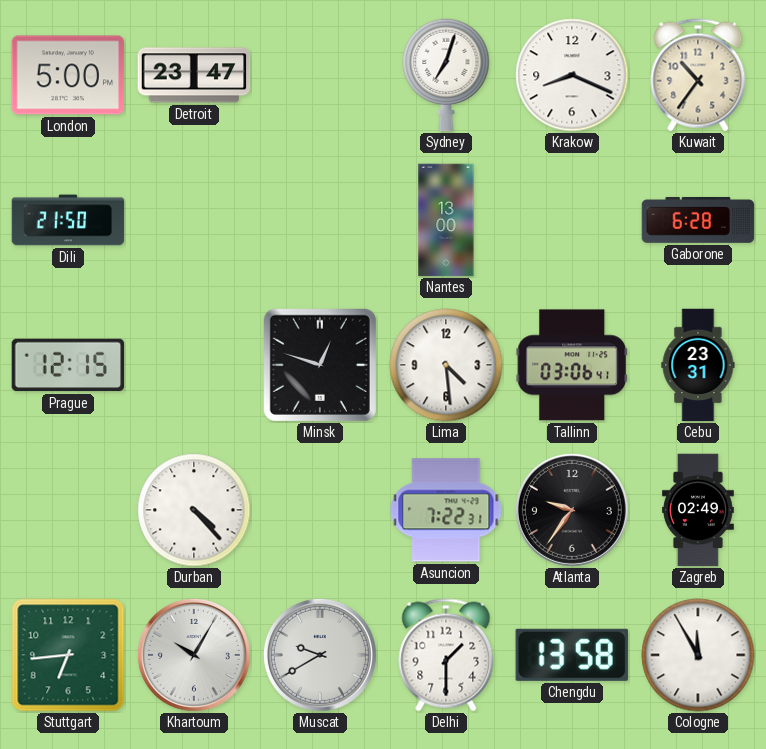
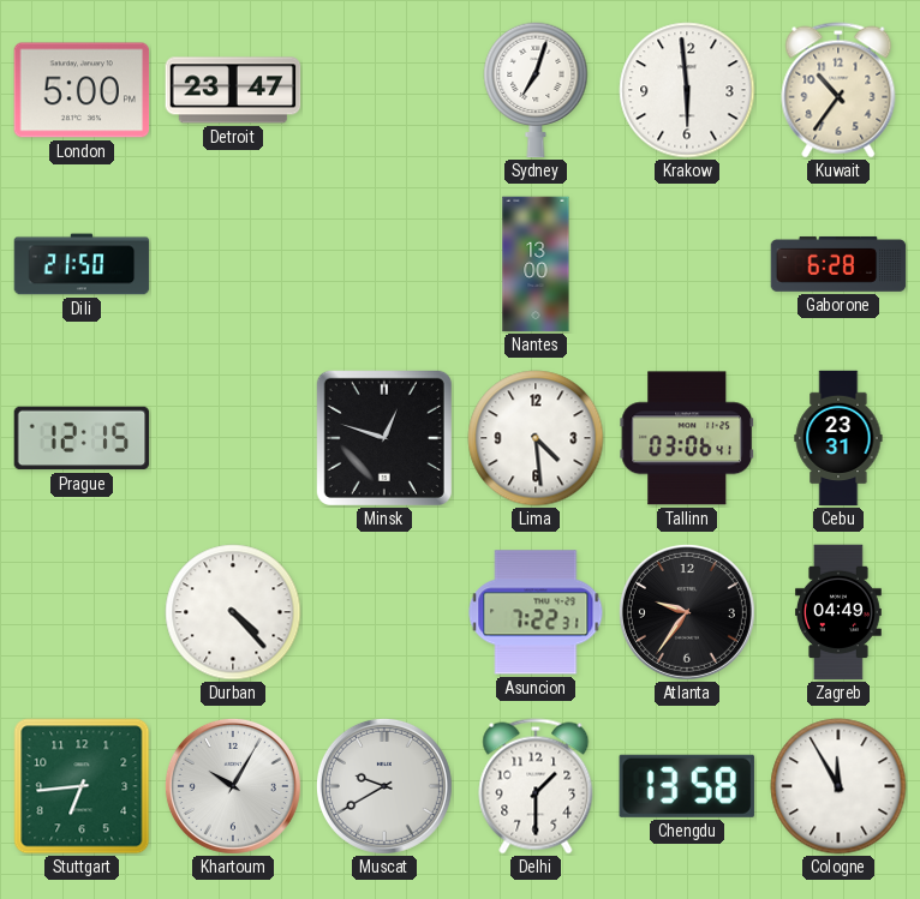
Krakow: 8:19 -> 5:59 (687, 90)
Zagreb: 02:49 -> 04:49 (838, 612)
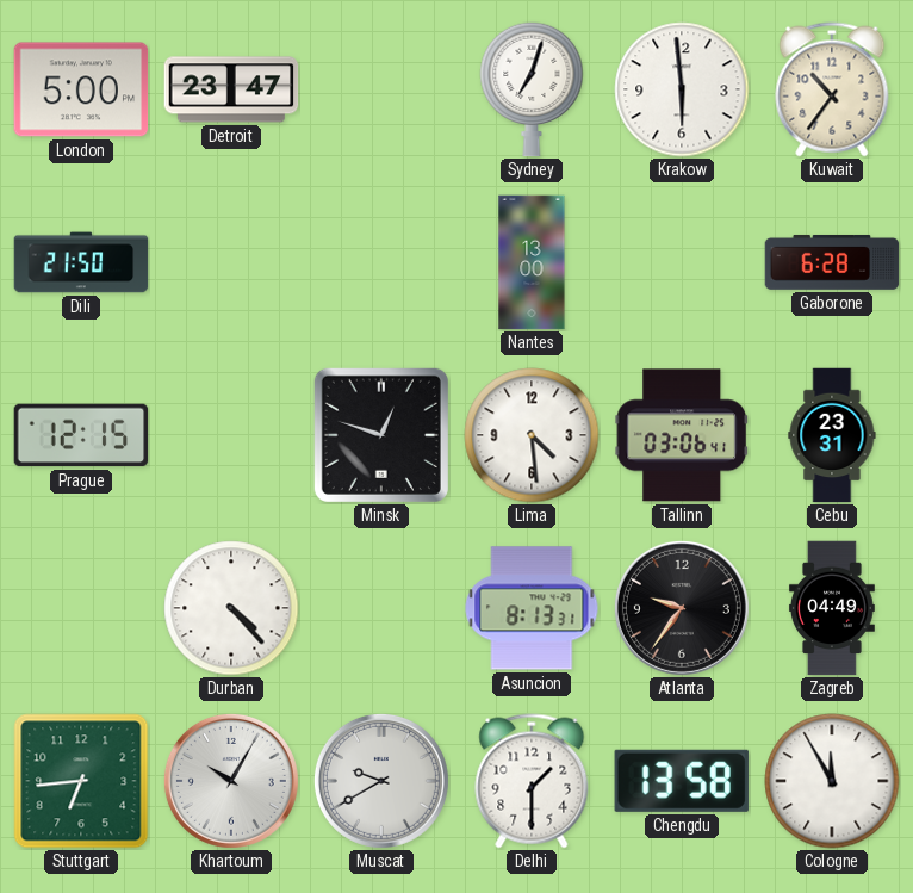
Asuncion: 7:22 -> 8:13 (532, 608)
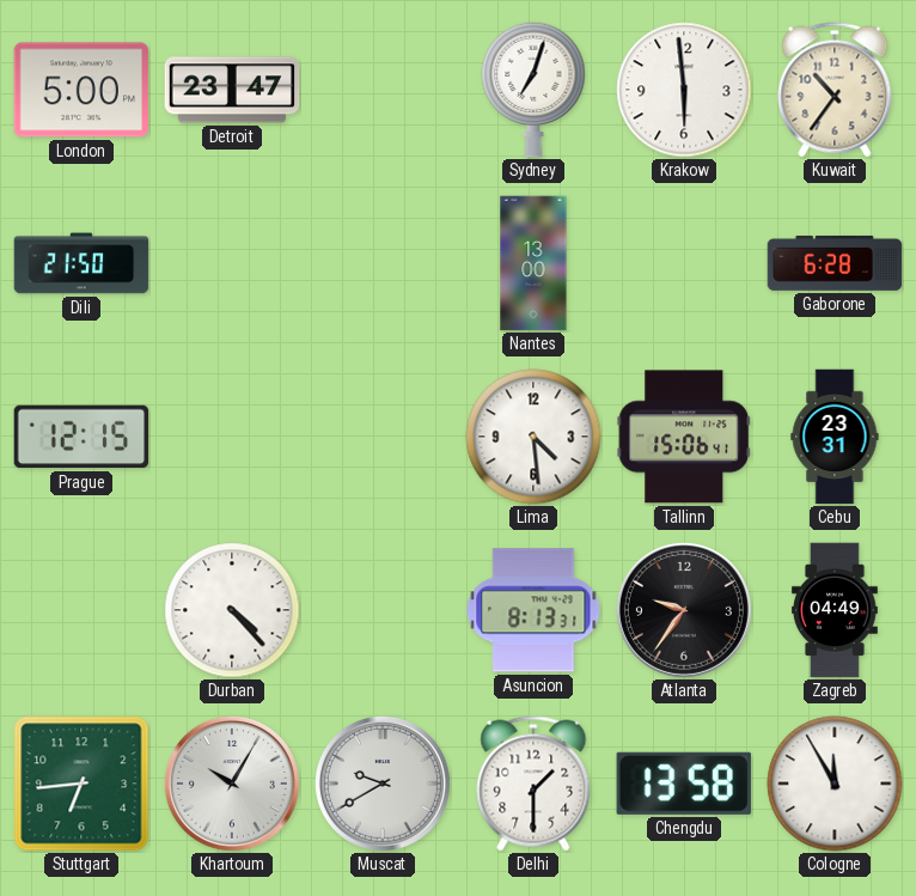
Minsk: 12:48 -> none (381, 435)
Tallinn: 03:06 -> 15:06 (684, 437)
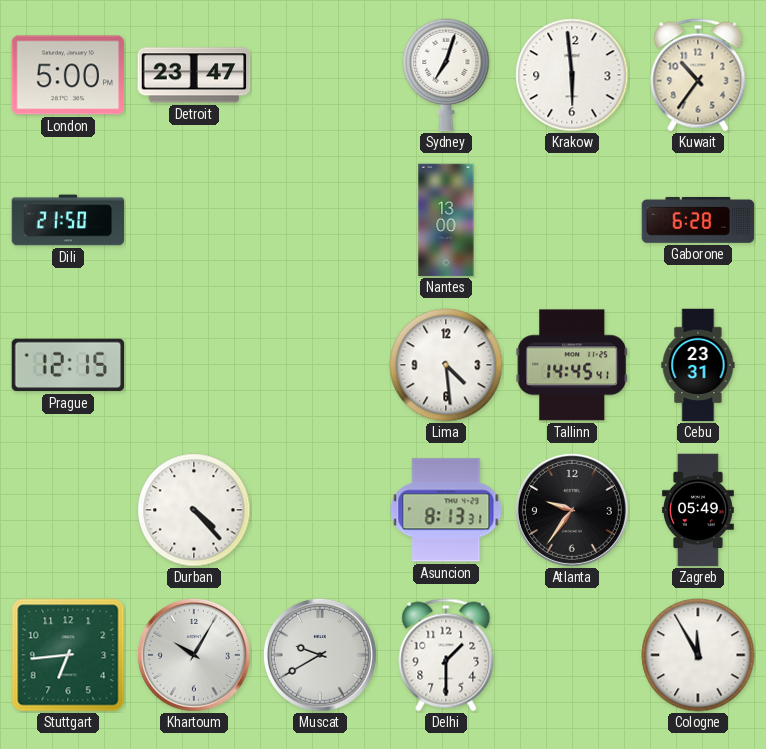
Tallinn: 15:06 -> 14:45 (572, 365)
Zagreb: 04:49 -> 05:49 (698, 510)
Chengdu: 13:58 -> none (684, 784)
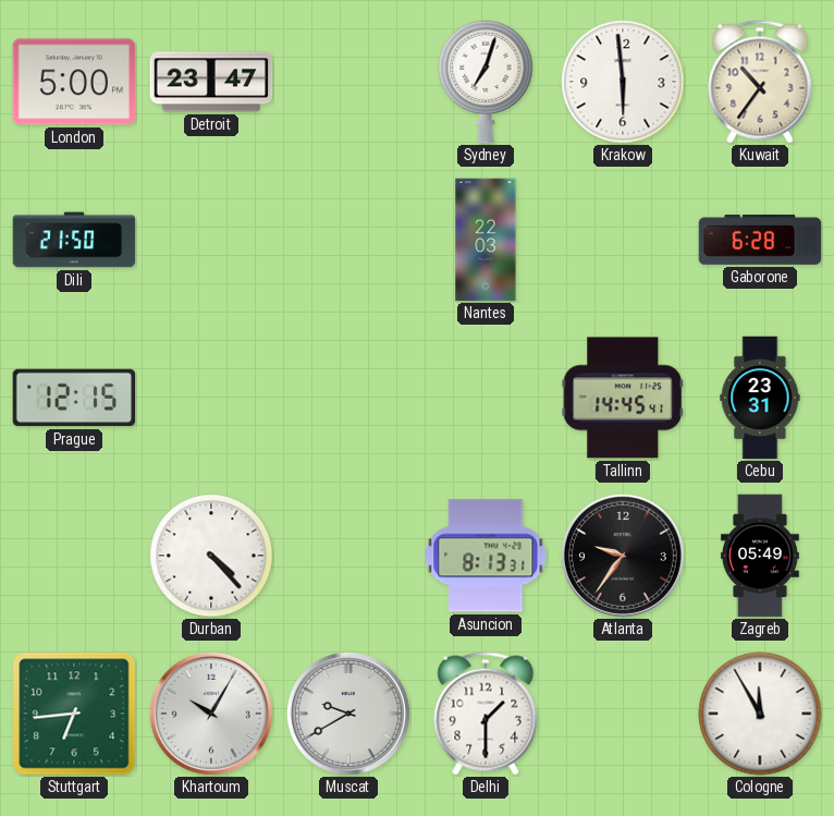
Nantes: 13:00 -> 22:03 (486, 240)
Lima: 4:29 -> none (446, 365)
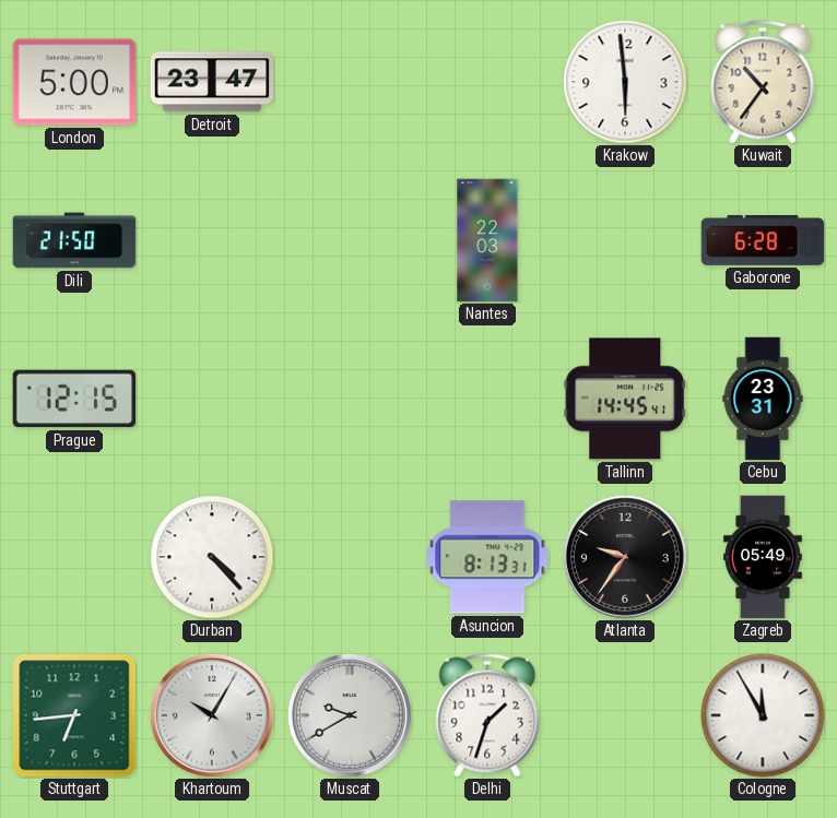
Sydney: 7:03 -> none (486, 82)
Delhi: 1:30 -> 1:33 (487, 715)
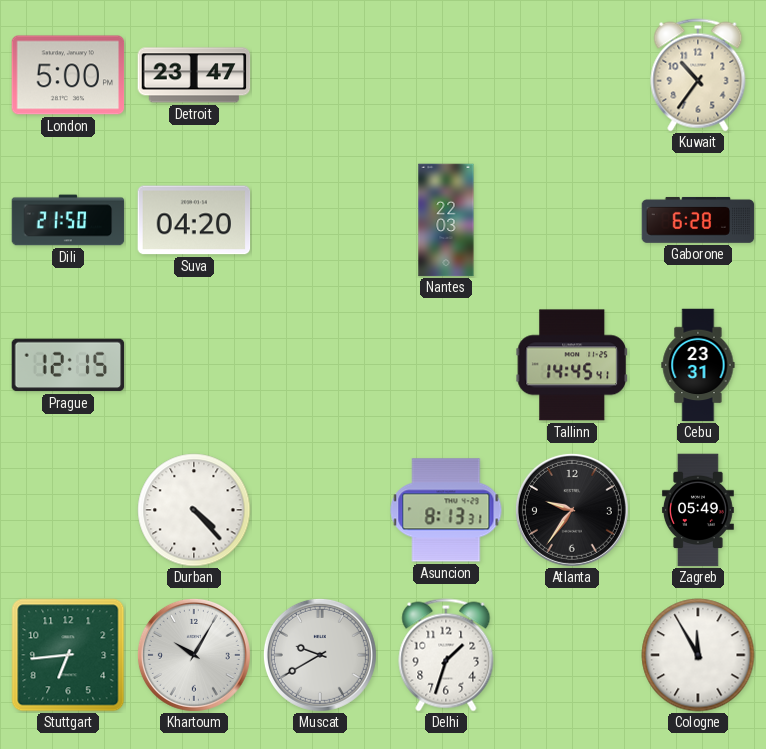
Krakow: 5:59 -> none (625, 82)
Suva: none -> 04:20 (194, 220)
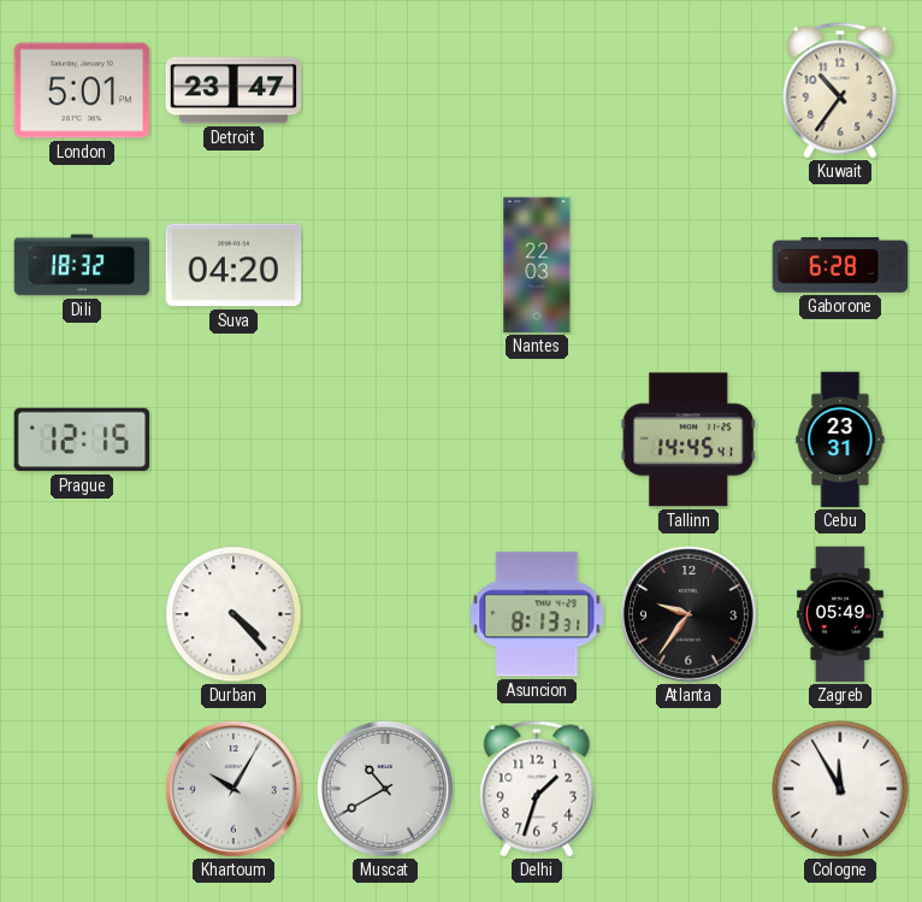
London: 5:00 -> 5:01 (82, 90)
Dili: 21:50 -> 18:32 (82, 265)
Stuttgart: 6:44 -> none (68, 655)
Muscat: 9:40 -> 10:40 (385, 789)
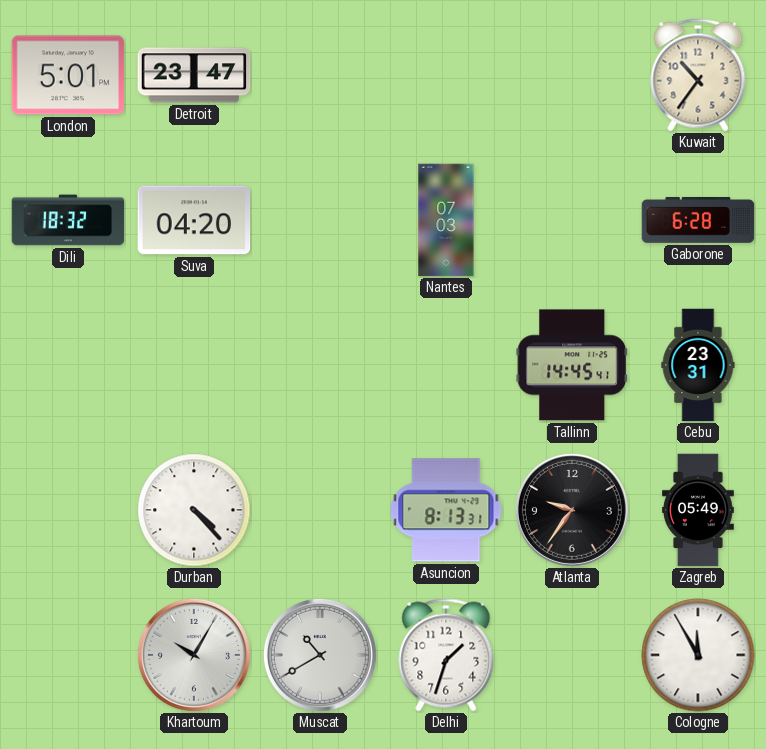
Nantes: 22:03 -> 07:03 (446, 220)
Prague: 12:15 -> none (82, 440)
